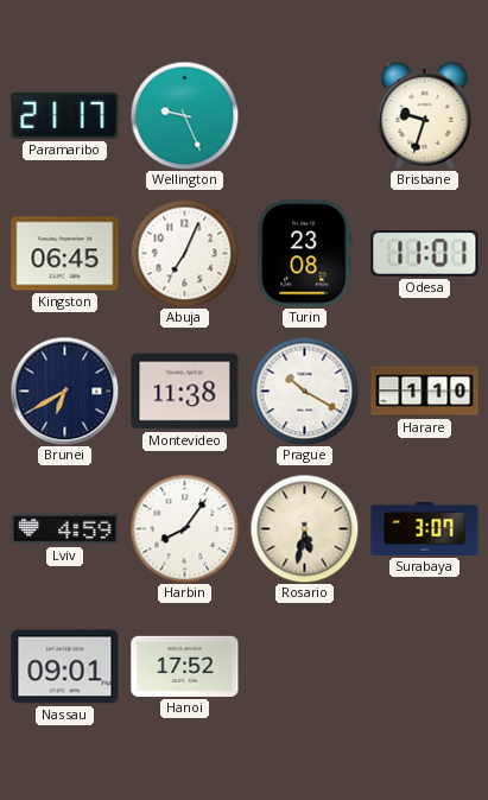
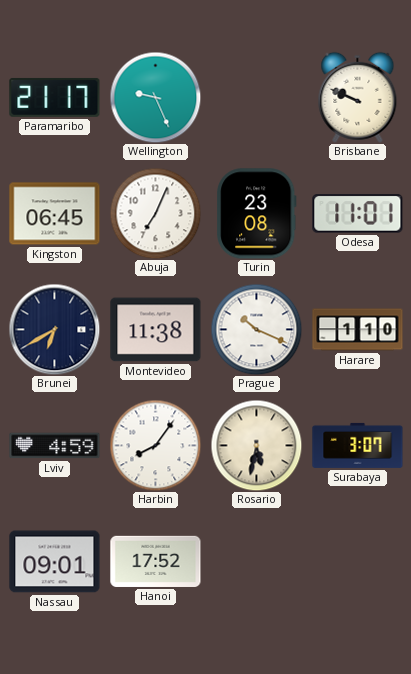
Brisbane: 9:33 -> 9:49 (358, 97)
Prague: 10:20 -> 10:19 (256, 329)
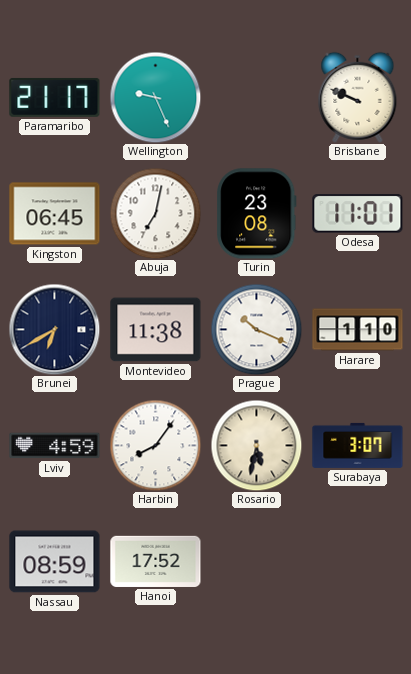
Abuja: 7:04 -> 7:02 (155, 213)
Nassau: 09:01 -> 08:59 (55, 562)
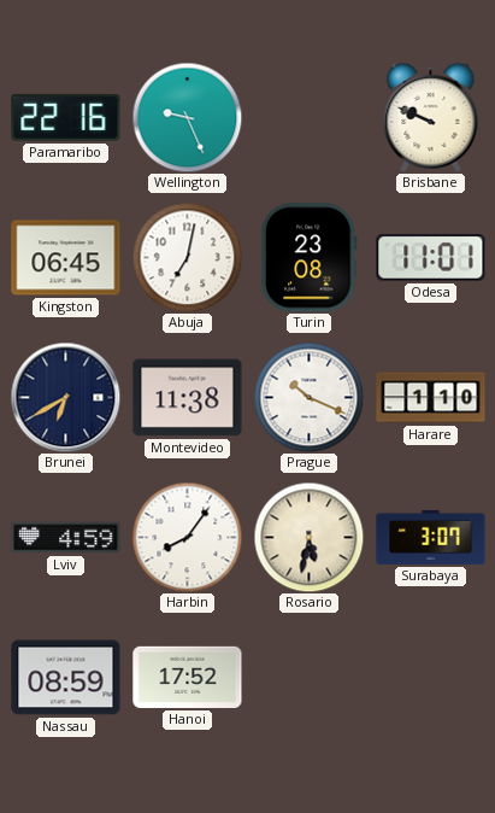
Paramaribo: 21:17 -> 22:16 (66, 117)
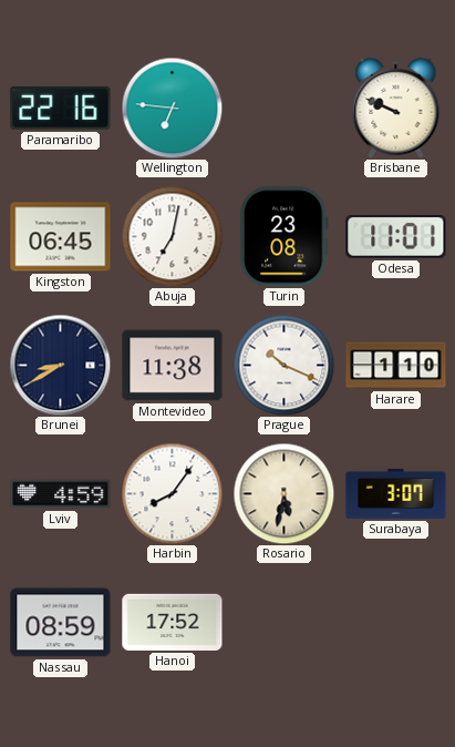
Wellington: 9:26 -> 6:46 (172, 108)
Brunei: 6:40 -> 8:40 (60, 365)
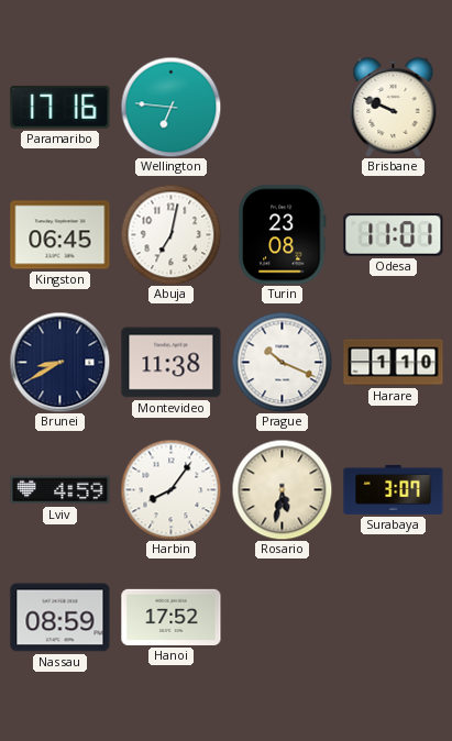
Paramaribo: 22:16 -> 17:16 (60, 107)
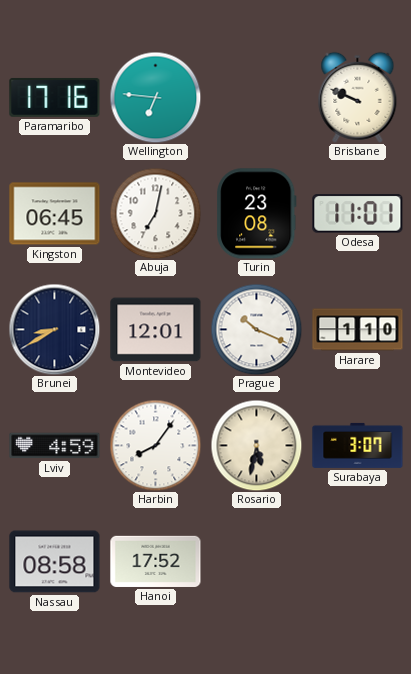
Montevideo: 11:38 -> 12:01 (156, 330)
Nassau: 08:59 -> 08:58 (55, 562)
